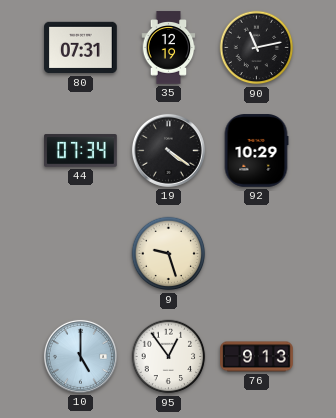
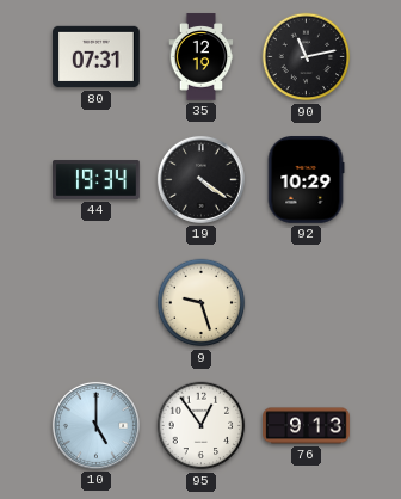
44: 07:34 -> 19:34 (97, 180)
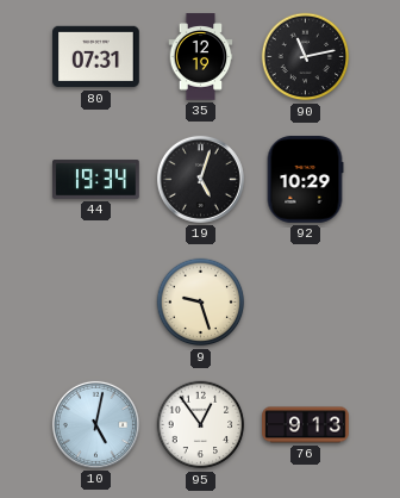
19: 4:21 -> 5:03 (200, 179)
10: 5:00 -> 5:02 (95, 424)
